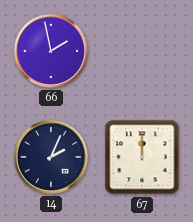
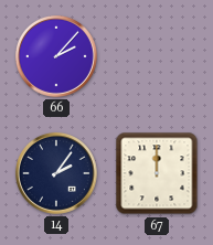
66: 1:58 -> 2:07 (56, 56)
14: 2:04 -> 2:06 (56, 173)
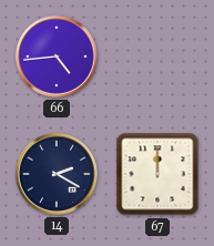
66: 2:07 -> 4:44 (57, 57)
14: 2:06 -> 2:20 (57, 174)
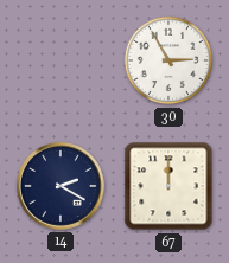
66: 4:44 -> none (57, 57)
30: none -> 2:55 (168, 60)
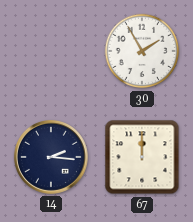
30: 2:55 -> 1:55 (142, 51)
14: 2:20 -> 2:16 (51, 157)
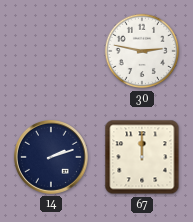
30: 1:55 -> 2:47 (142, 51)
14: 2:16 -> 2:12 (51, 157)
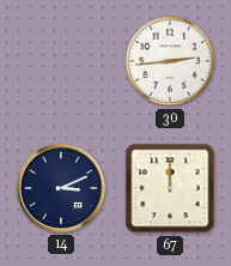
30: 2:47 -> 2:44 (170, 61)
14: 2:12 -> 3:11 (61, 188)
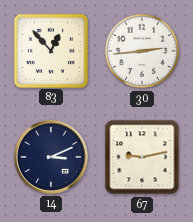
83: none -> 12:53 (50, 50)
67: 12:00 -> 9:13 (142, 157)
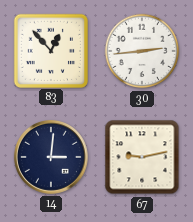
14: 3:11 -> 3:01 (51, 157)
